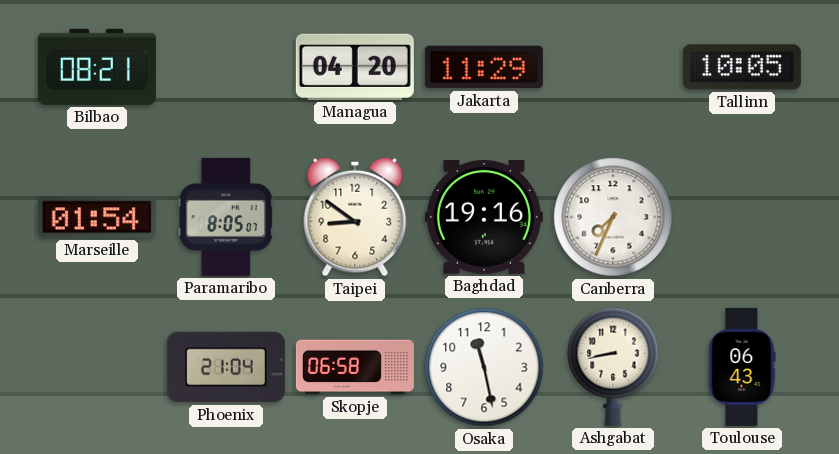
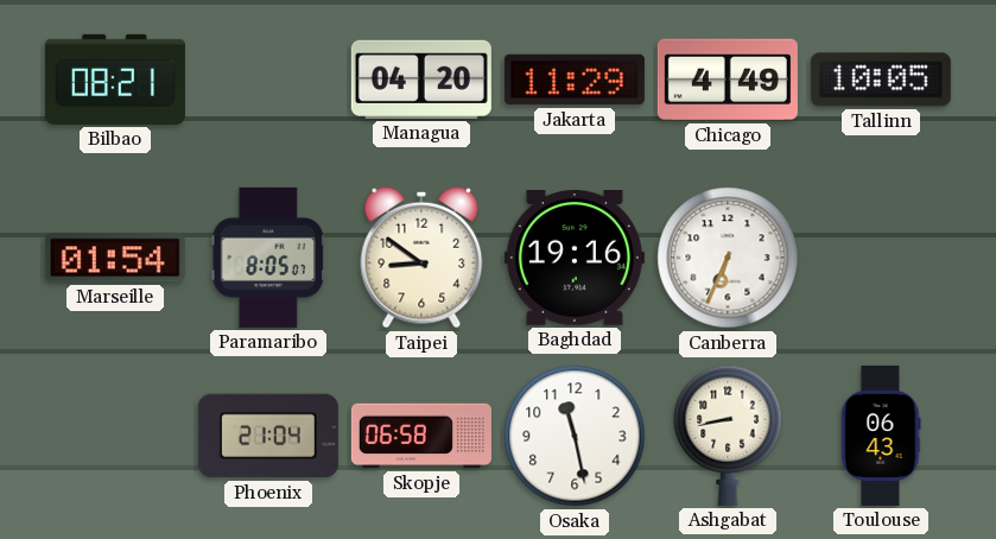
Chicago: none -> 4:49 (728, 80)
Canberra: 7:34 -> 6:34 (728, 258)
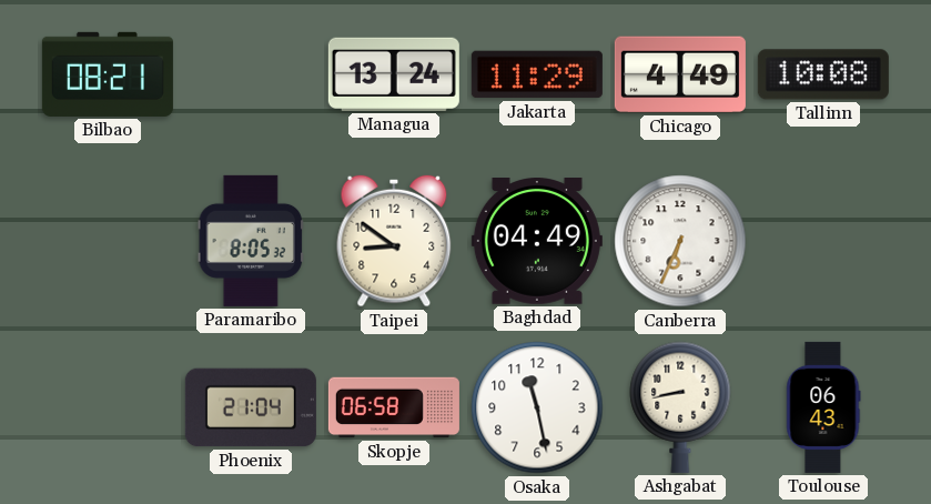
Managua: 04:20 -> 13:24 (394, 74)
Tallinn: 10:05 -> 10:08 (823, 74)
Marseille: 01:54 -> none (115, 258)
Paramaribo: 8:05:07 -> 8:05:32 (251, 241)
Baghdad: 19:16 -> 04:49 (537, 242)
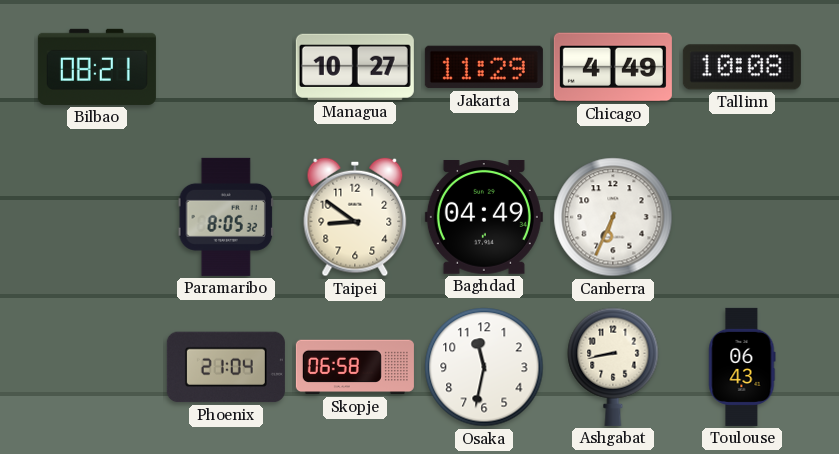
Managua: 13:24 -> 10:27 (355, 67)
Osaka: 11:28 -> 11:32 (484, 367)
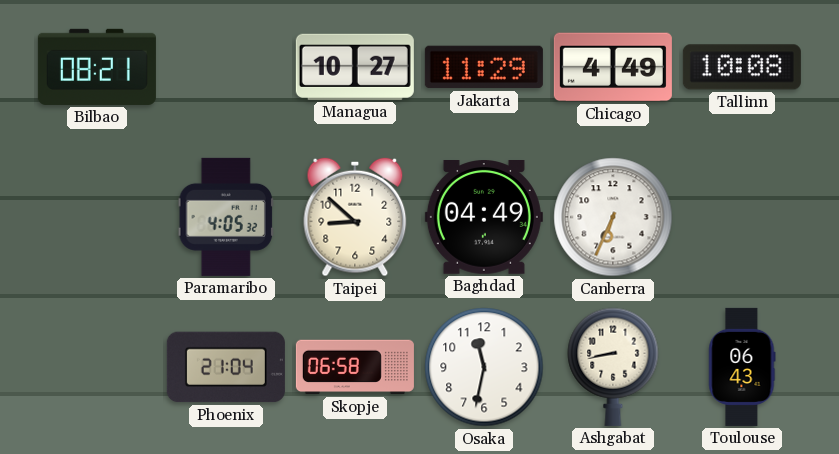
Paramaribo: 8:05 -> 4:05 (226, 217)
Taipei: 8:51 -> 8:52 (355, 217)
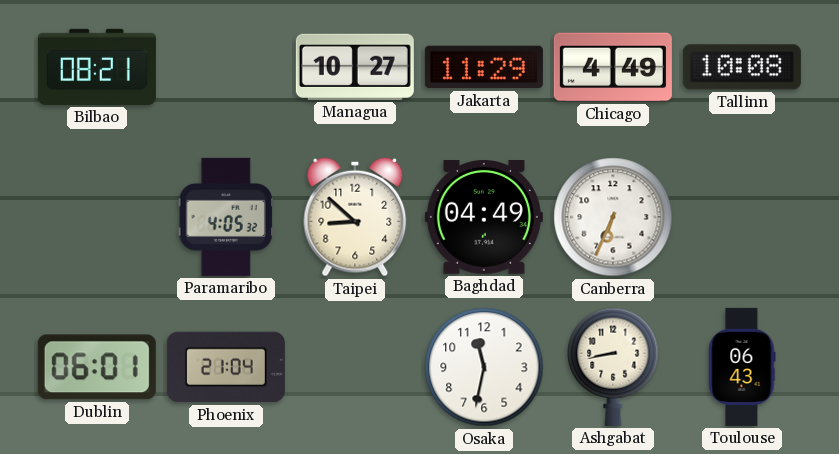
Dublin: none -> 06:01 (97, 367)
Skopje: 06:58 -> none (355, 367)
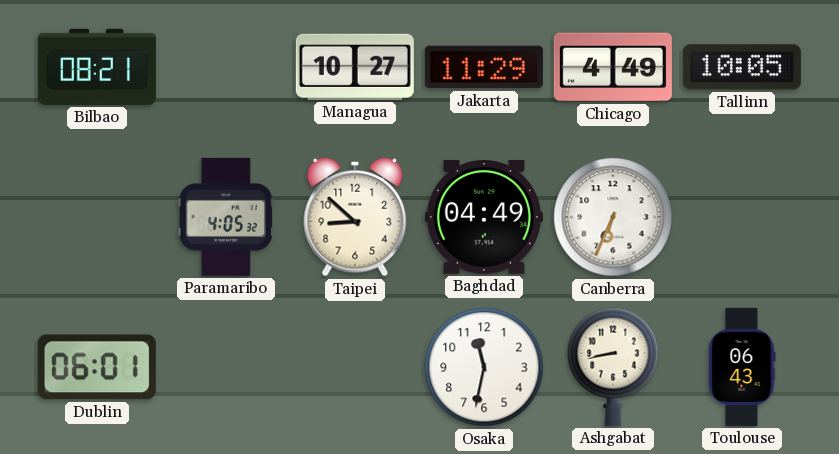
Tallinn: 10:08 -> 10:05 (742, 67)
Phoenix: 21:04 -> none (226, 367)
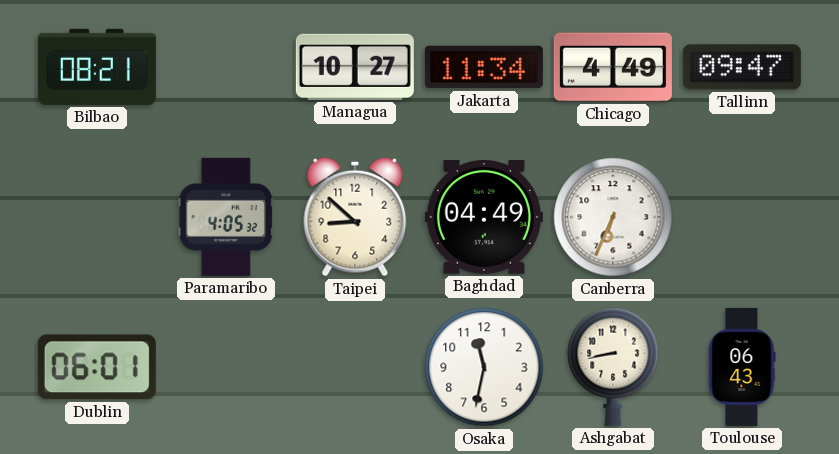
Jakarta: 11:29 -> 11:34 (484, 67)
Tallinn: 10:05 -> 09:47 (742, 67)
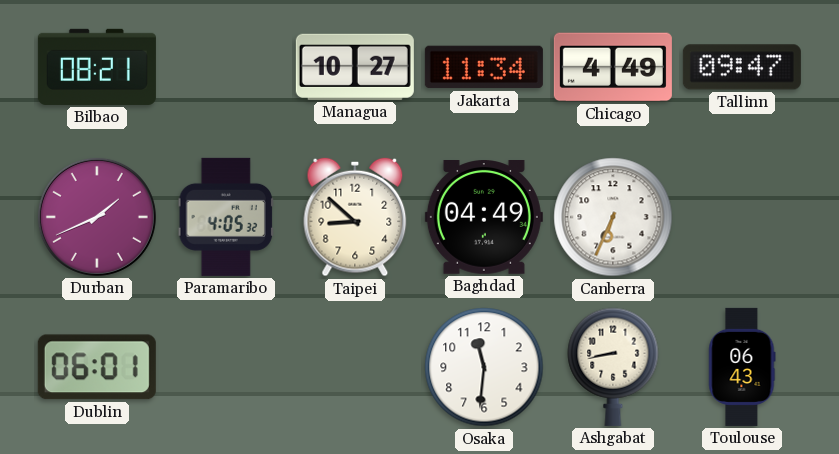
Durban: none -> 1:41 (97, 217)
Osaka: 11:32 -> 11:31 (484, 367)
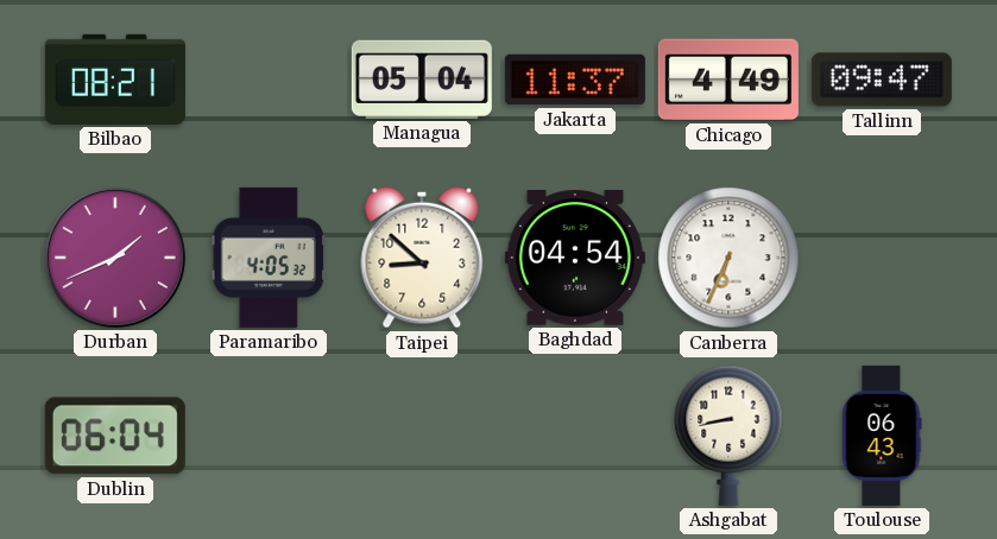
Managua: 10:27 -> 05:04 (422, 80)
Jakarta: 11:34 -> 11:37 (575, 80)
Baghdad: 04:49 -> 04:54 (575, 259)
Dublin: 06:01 -> 06:04 (115, 436)
Osaka: 11:31 -> none (484, 367)
